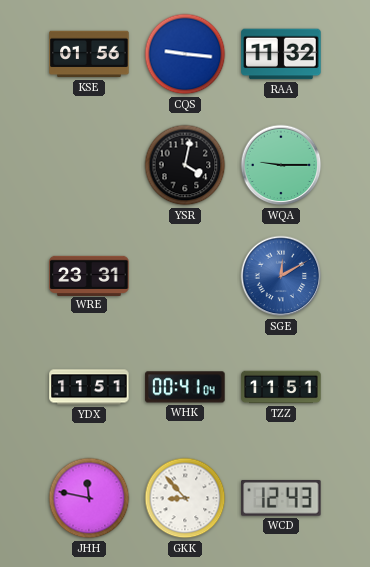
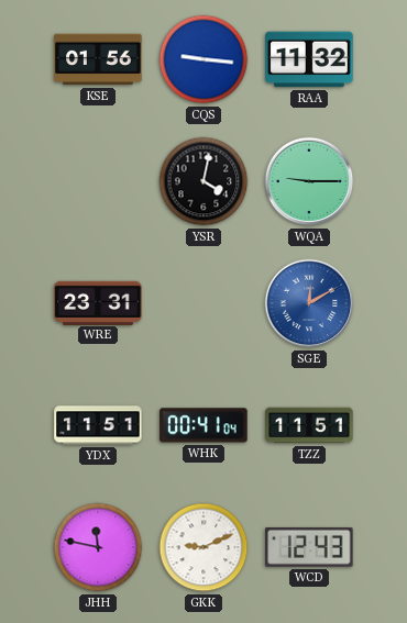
GKK: 8:53 -> 9:11 (204, 547)
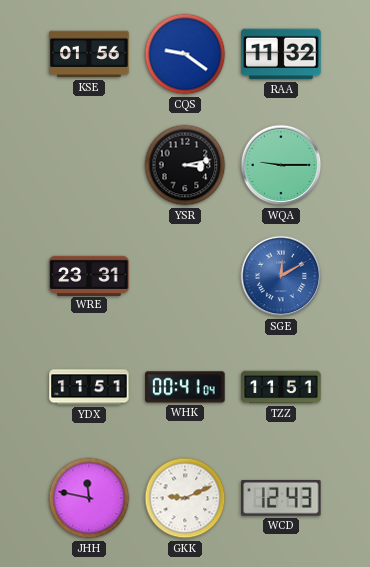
CQS: 9:16 -> 9:21 (185, 54)
YSR: 4:02 -> 3:13 (185, 165)
